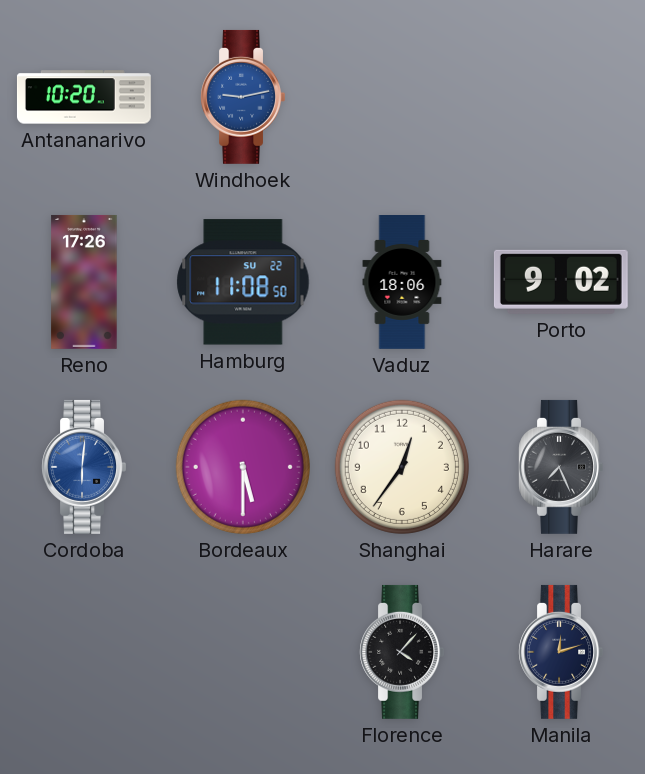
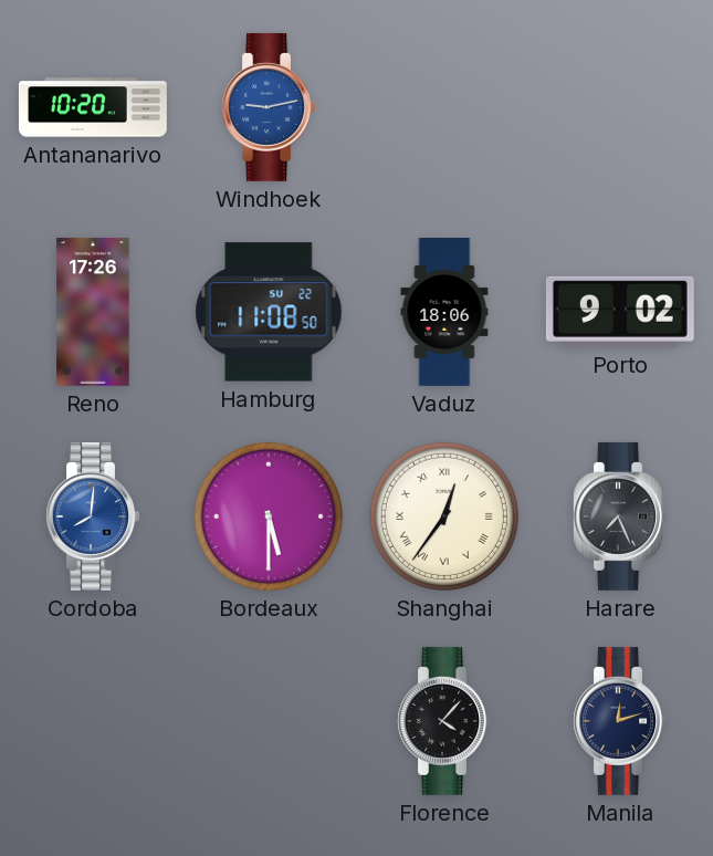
Cordoba: 6:01 -> 8:01 (93, 516)
Shanghai numerals: Arabic -> Roman (444, 516)
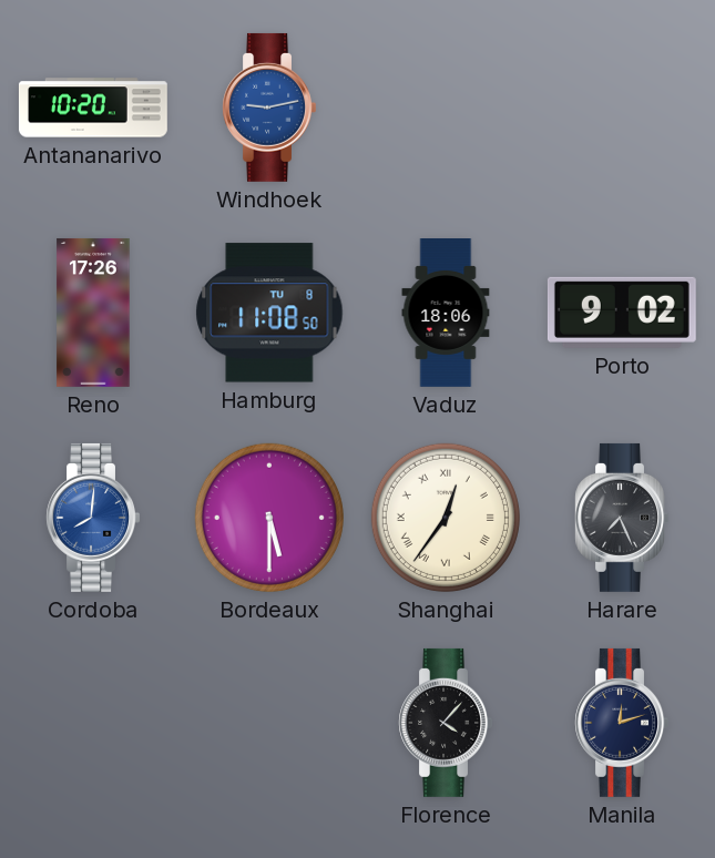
Hamburg date: SU 22 -> TU 8 (269, 313)
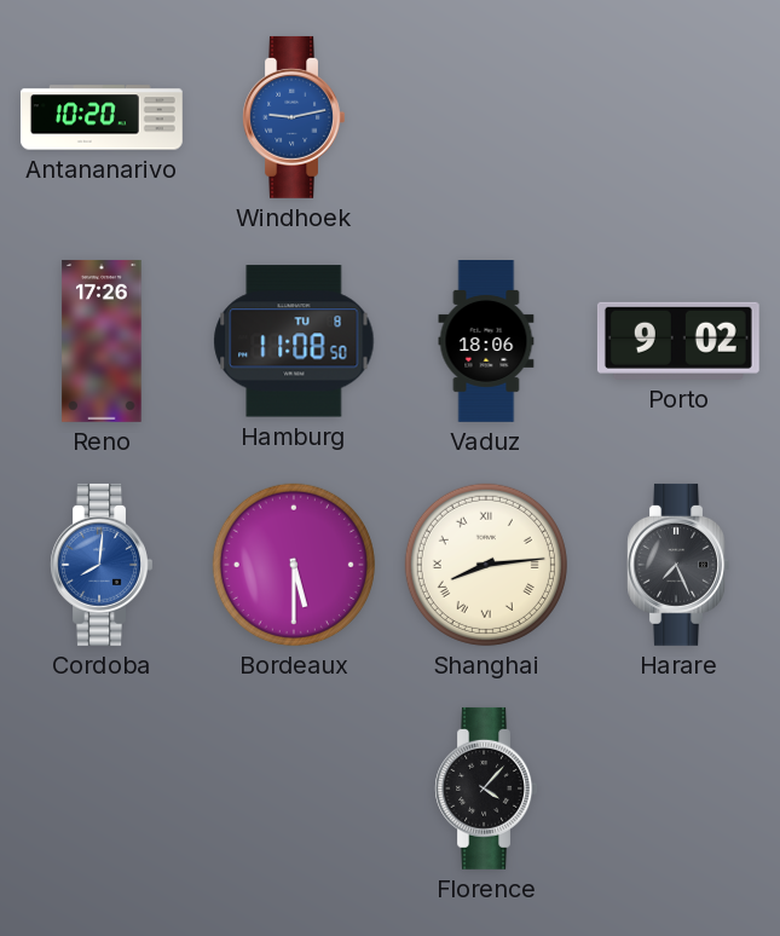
Shanghai: 12:36 -> 8:14 (486, 565)
Manila: 12:12 -> none (622, 723)
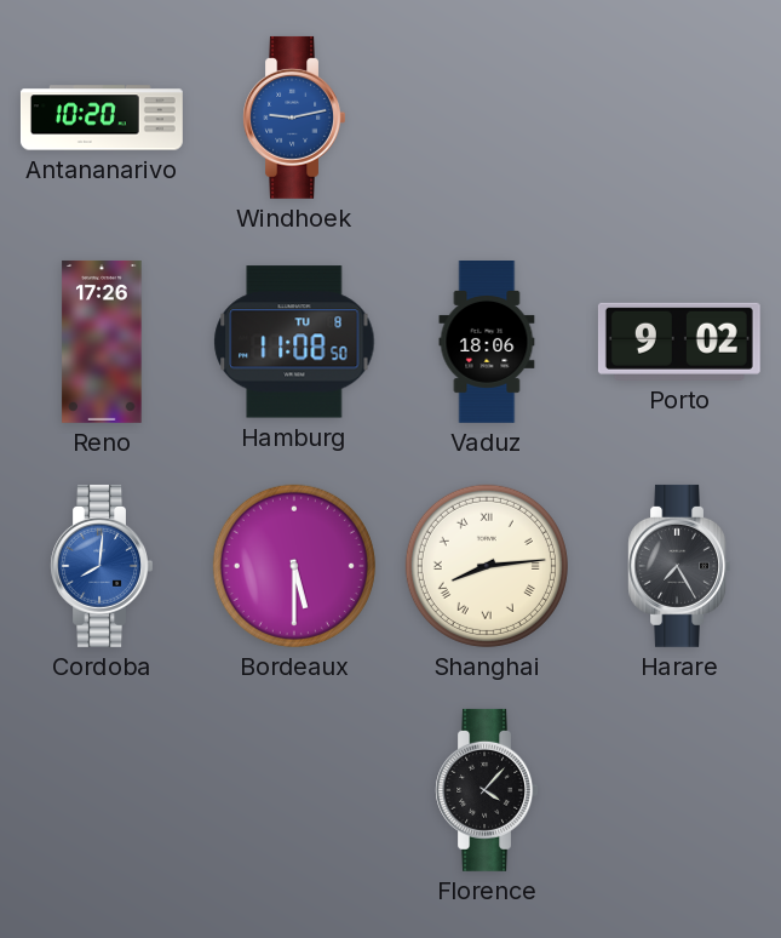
Harare: 7:26 -> 7:25 (679, 566)
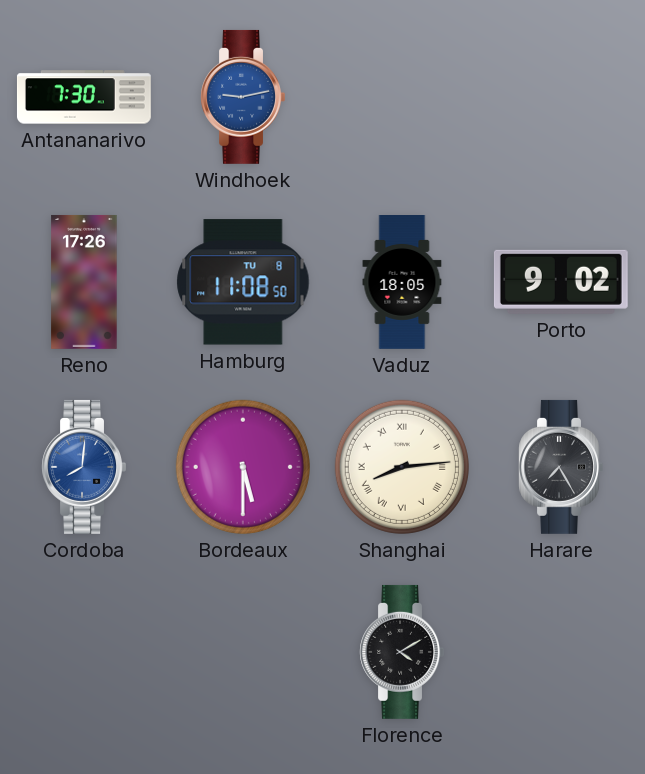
Antananarivo: 10:20 -> 7:30 (84, 97)
Vaduz: 18:06 -> 18:05 (402, 283)
Florence: 4:07 -> 4:10 (402, 652)
